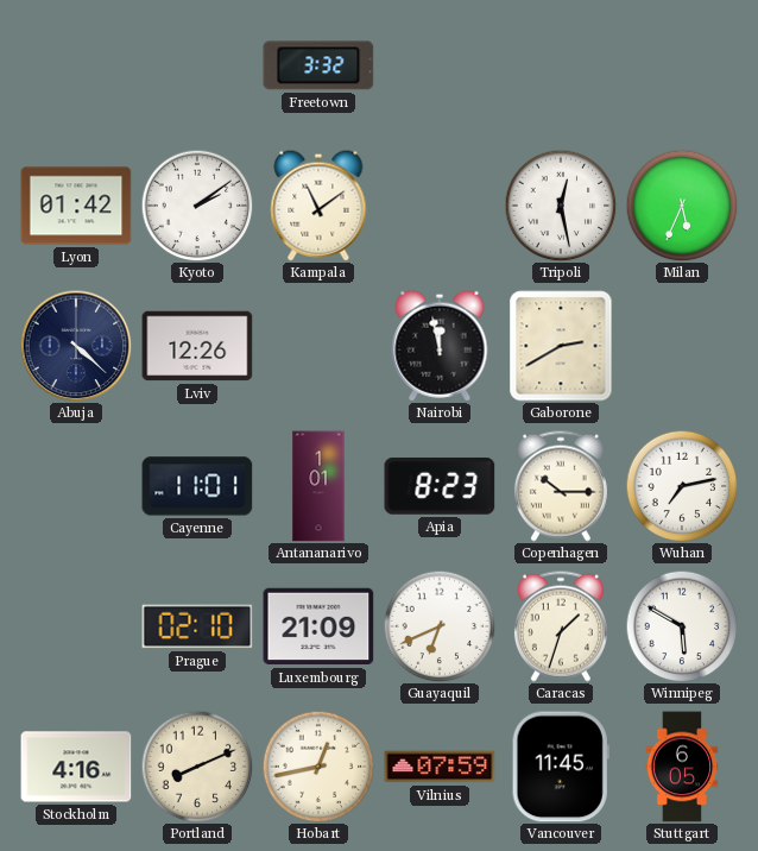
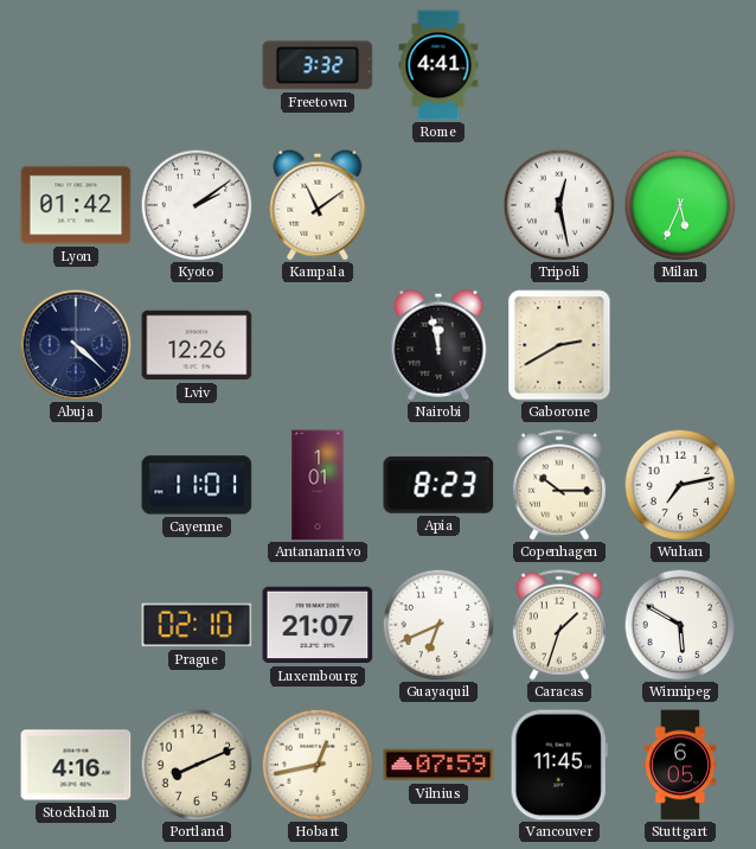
Rome: none -> 4:41 (438, 65)
Luxembourg: 21:09 -> 21:07 (318, 625)
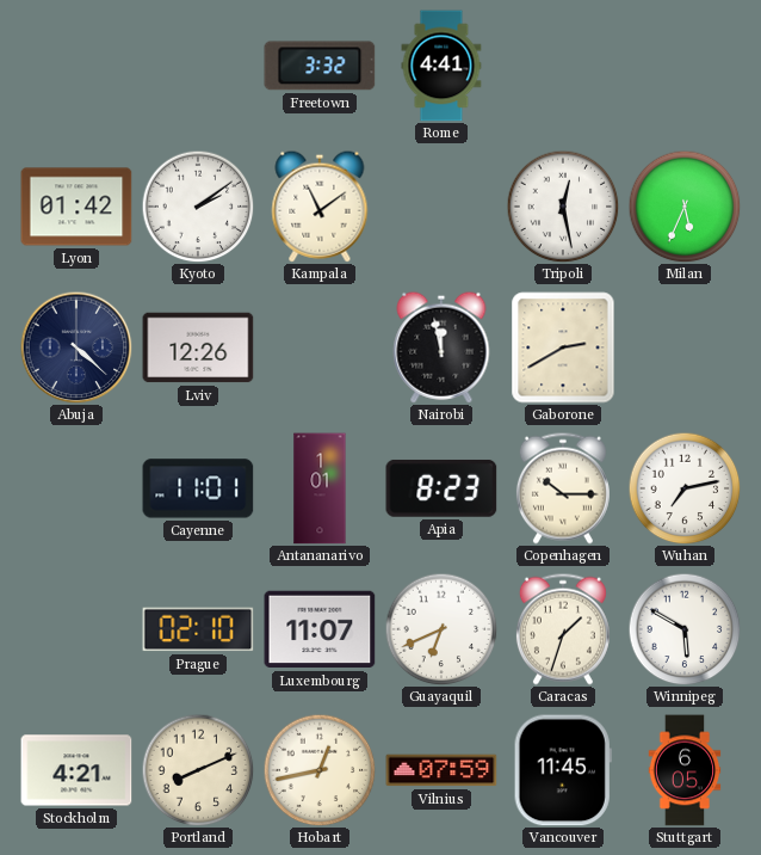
Luxembourg: 21:07 -> 11:07 (320, 629)
Stockholm: 4:16 -> 4:21 (76, 770)
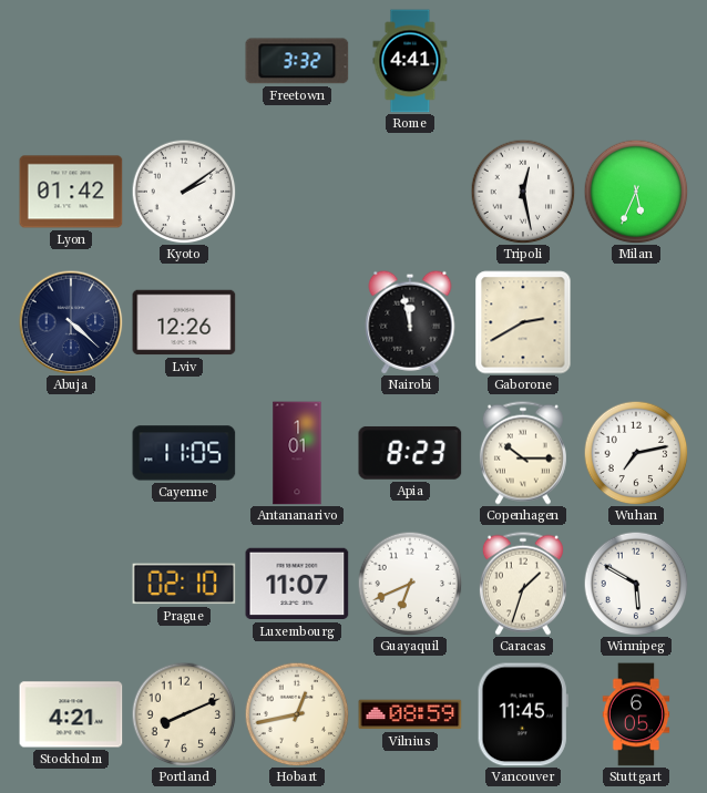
Kampala: 11:09 -> none (320, 207)
Cayenne: 11:01 -> 11:05 (184, 453)
Vilnius: 07:59 -> 08:59 (410, 714)
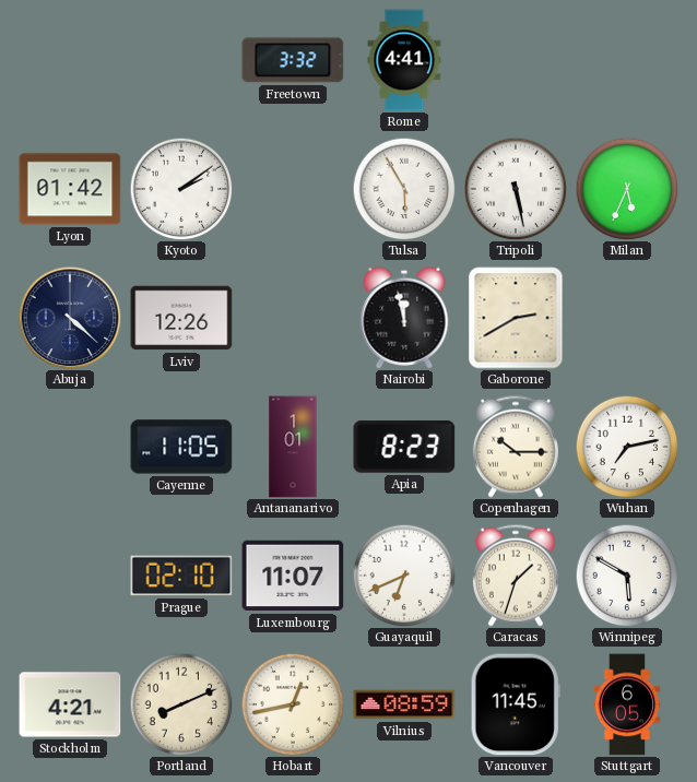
Tulsa: none -> 5:55 (404, 189)
Tripoli: 12:28 -> 5:28 (516, 189)
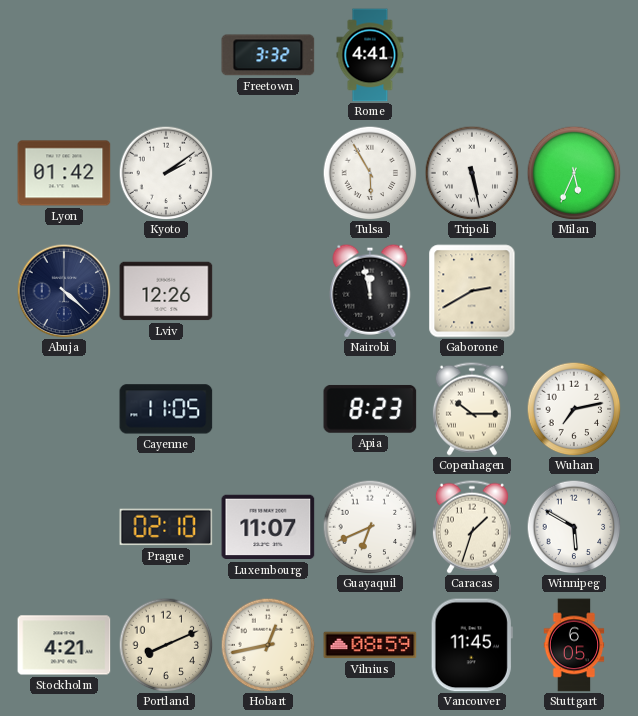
Antananarivo: 1:01 -> none (293, 447)
